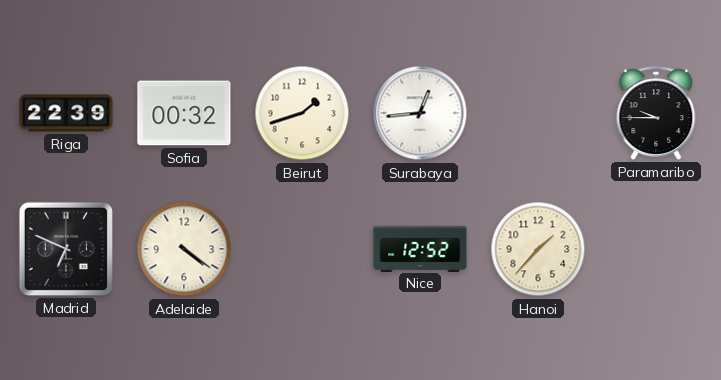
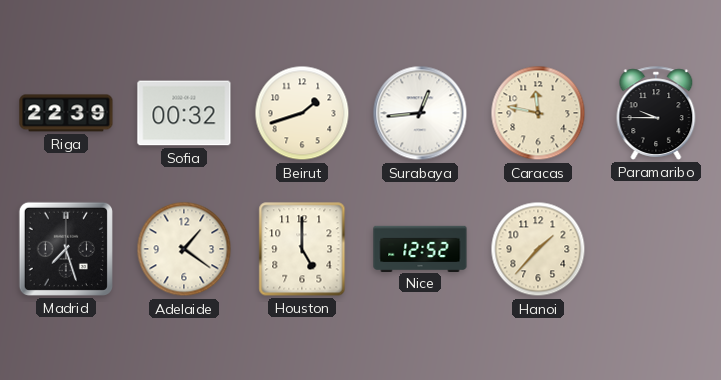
Caracas: none -> 11:47 (538, 113)
Madrid: 6:49 -> 7:27 (66, 249)
Adelaide: 4:21 -> 1:21 (184, 249)
Houston: none -> 5:00 (302, 249)
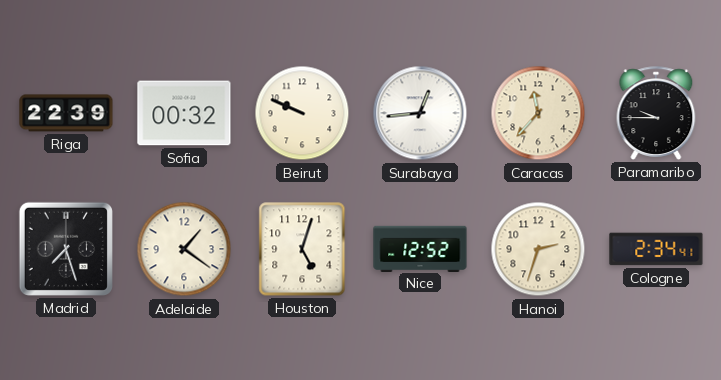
Beirut: 1:42 -> 9:49 (302, 113)
Caracas: 11:47 -> 11:37 (538, 113)
Houston: 5:00 -> 5:03 (302, 249)
Hanoi: 1:37 -> 2:33 (538, 249)
Cologne: none -> 2:34 (656, 249)
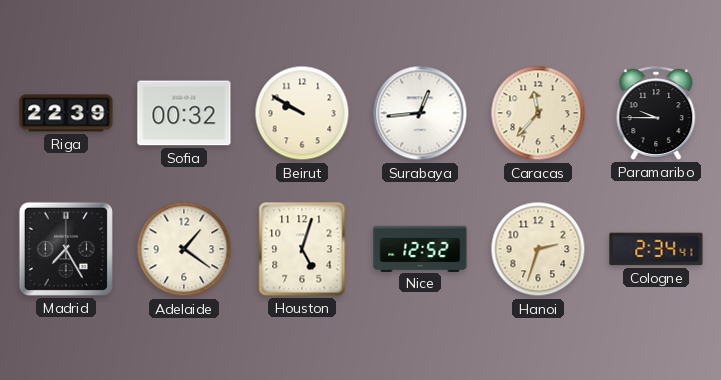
Beirut: 9:49 -> 9:50 (302, 113)
Madrid: 7:27 -> 7:25 (66, 249)
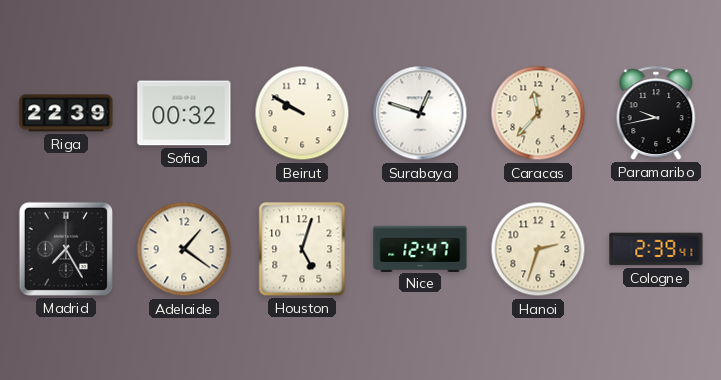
Surabaya: 12:44 -> 12:48 (420, 113)
Paramaribo: 9:45 -> 9:43 (656, 113)
Nice: 12:52 -> 12:47 (420, 248)
Cologne: 2:34 -> 2:39 (656, 249)
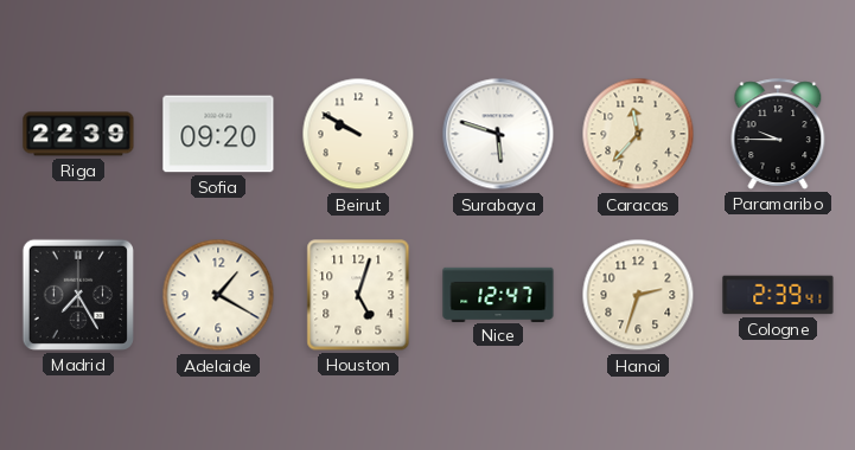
Sofia: 00:32 -> 09:20 (218, 134)
Surabaya: 12:48 -> 5:48 (498, 134)
Paramaribo: 9:43 -> 9:45 (778, 134)
Adelaide: 1:21 -> 1:20 (218, 295)
